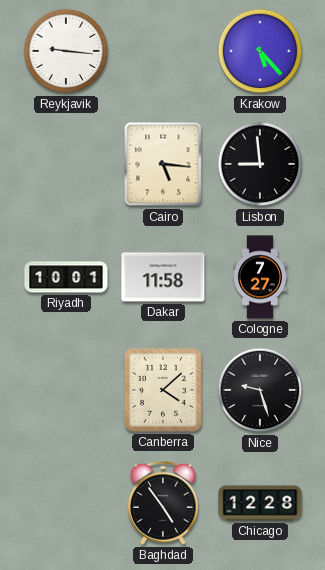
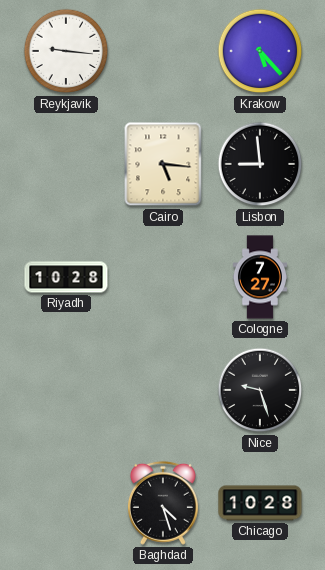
Riyadh: 10:01 -> 10:28 (66, 277)
Dakar: 11:58 -> none (163, 277)
Canberra: 4:08 -> none (163, 390)
Baghdad: 4:54 -> 4:27 (163, 503)
Chicago: 12:28 -> 10:28 (260, 503)
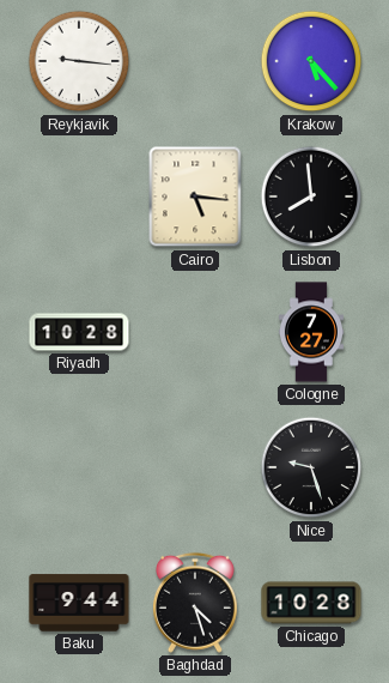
Lisbon: 8:59 -> 7:59 (311, 197)
Baku: none -> 9:44 (79, 603)
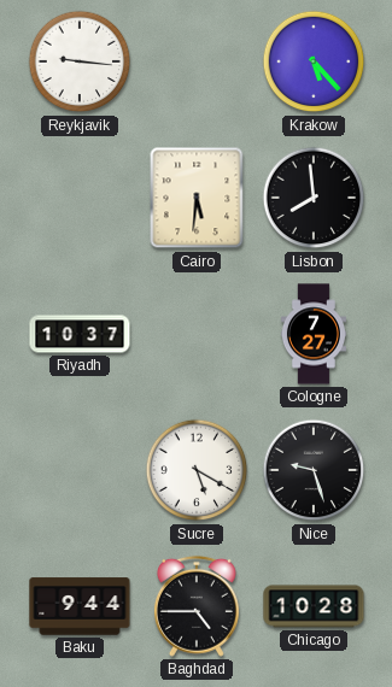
Cairo: 5:16 -> 5:31 (197, 198)
Riyadh: 10:28 -> 10:37 (80, 334)
Sucre: none -> 5:20 (197, 470)
Baghdad: 4:27 -> 4:45 (197, 606)
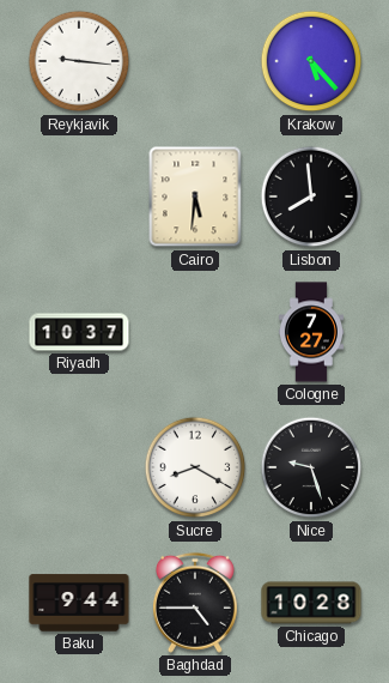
Sucre: 5:20 -> 8:20 (195, 467)
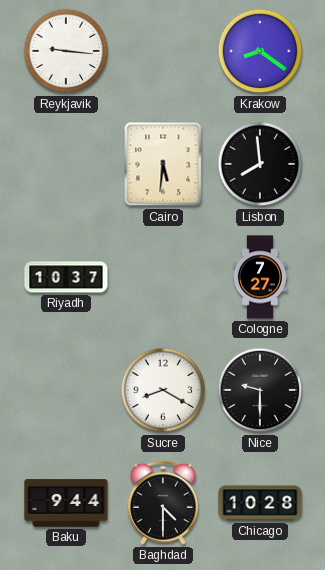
Krakow: 5:23 -> 8:21 (260, 51)
Nice: 9:27 -> 9:30 (260, 390)
Baghdad: 4:45 -> 4:30 (163, 503)
